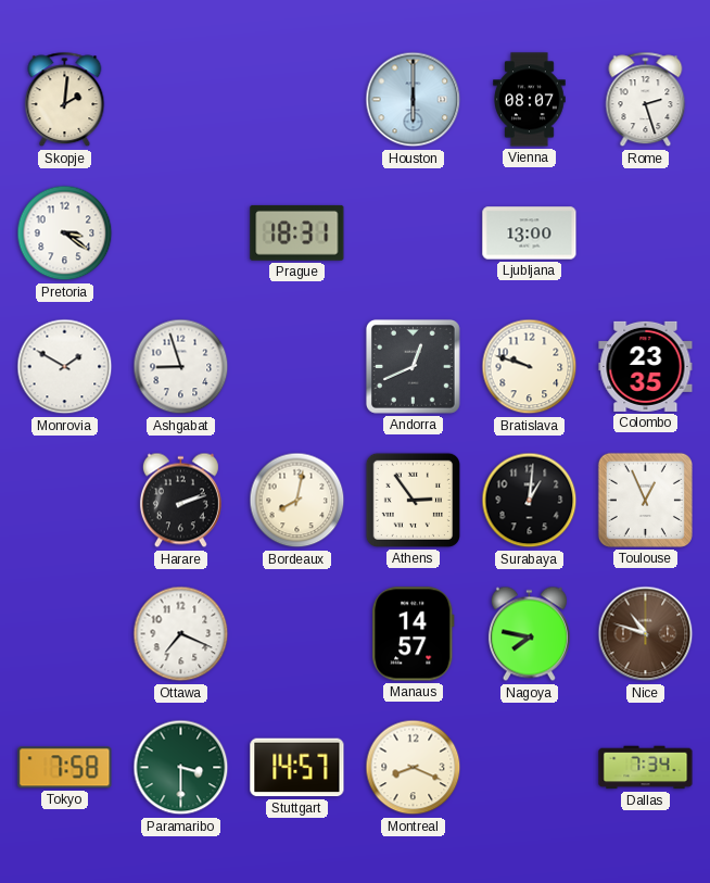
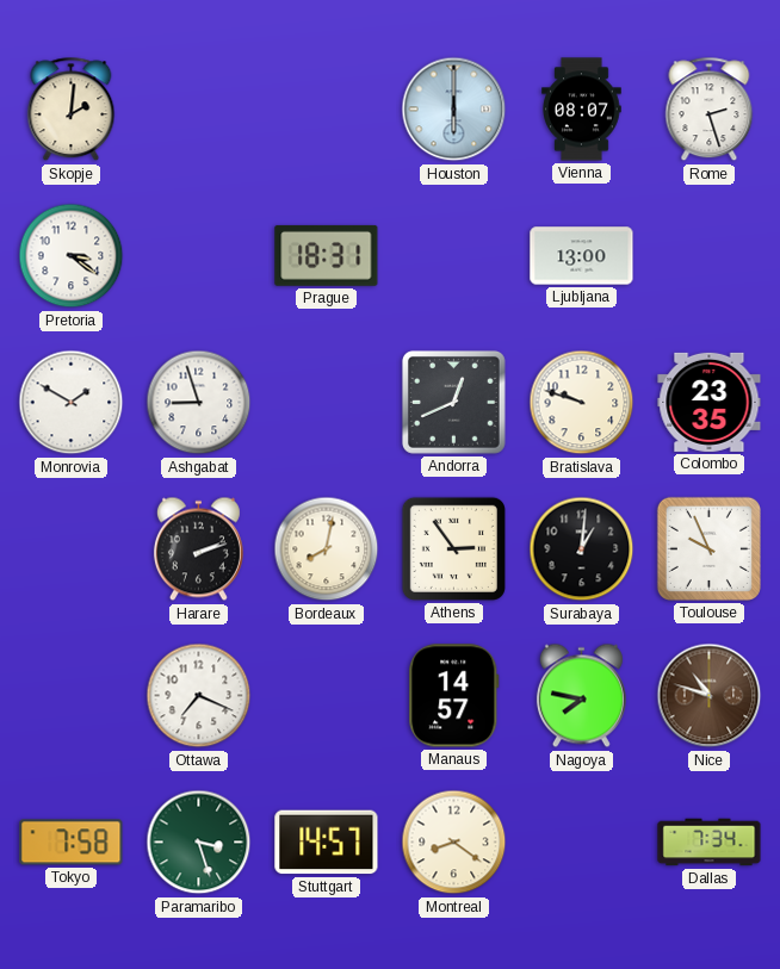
Toulouse: 12:56 -> 9:56 (708, 548)
Paramaribo: 3:30 -> 3:27 (199, 843)
Montreal: 8:19 -> 8:21 (454, 843)
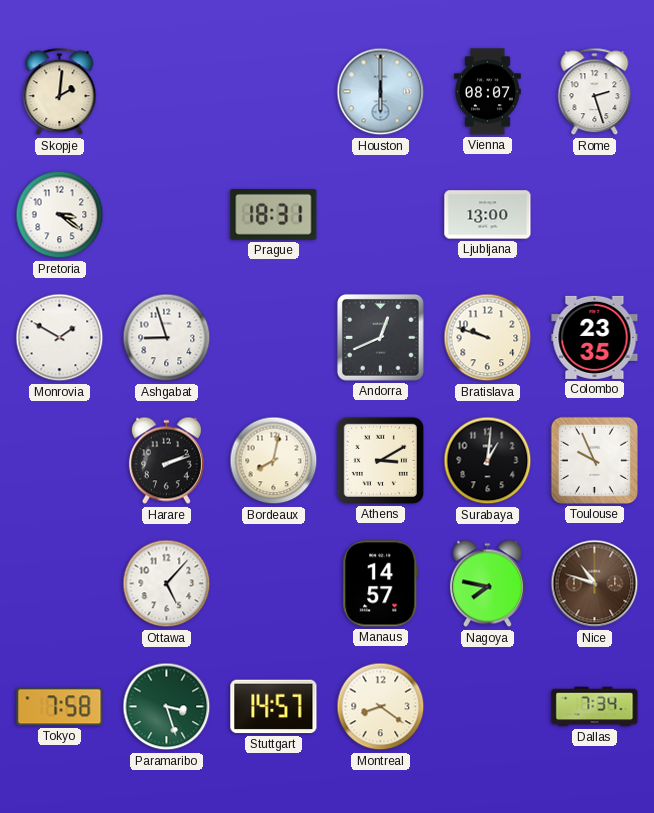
Athens: 2:54 -> 3:10 (380, 460)
Ottawa: 7:19 -> 5:07 (167, 584)
